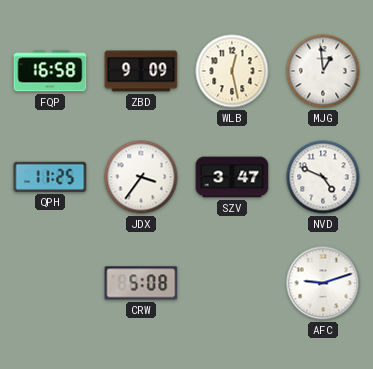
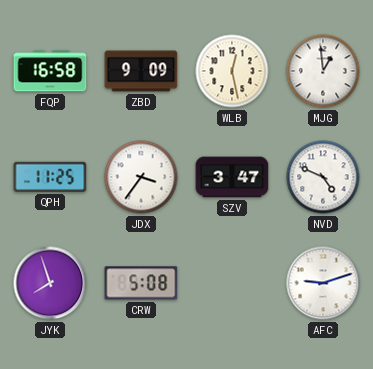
JYK: none -> 7:57 (50, 283)
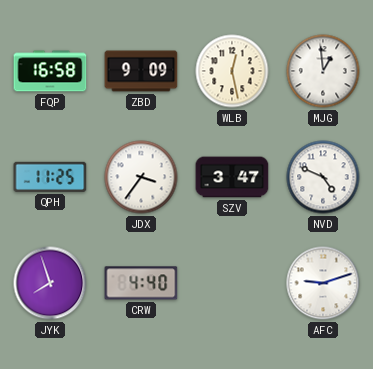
CRW: 5:08 -> 4:40 (141, 283)
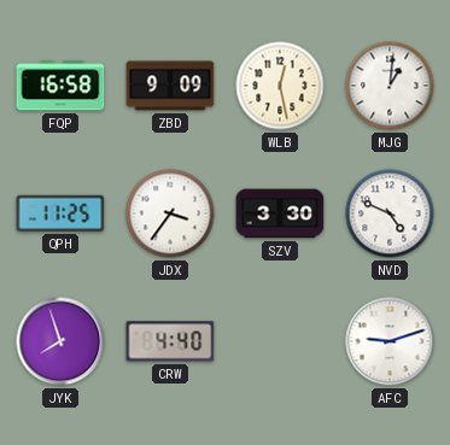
MJG: 12:59 -> 1:01 (390, 86)
SZV: 3:47 -> 3:30 (280, 213)
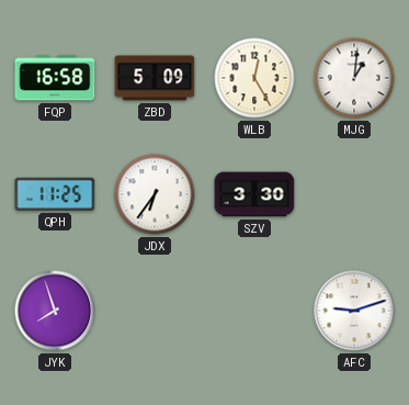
ZBD: 9:09 -> 5:09 (155, 78)
WLB: 12:28 -> 12:25 (254, 78)
JDX: 3:36 -> 6:36 (155, 194)
NVD: 4:49 -> none (390, 213)
CRW: 4:40 -> none (170, 341)
